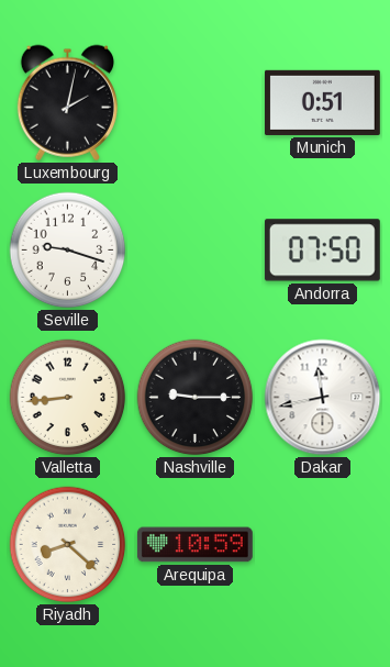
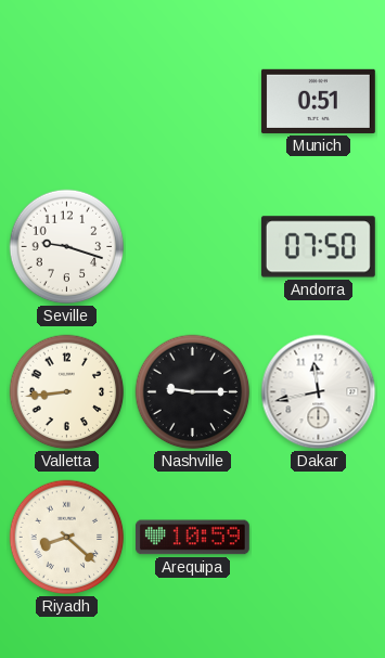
Luxembourg: 2:02 -> none (67, 102)
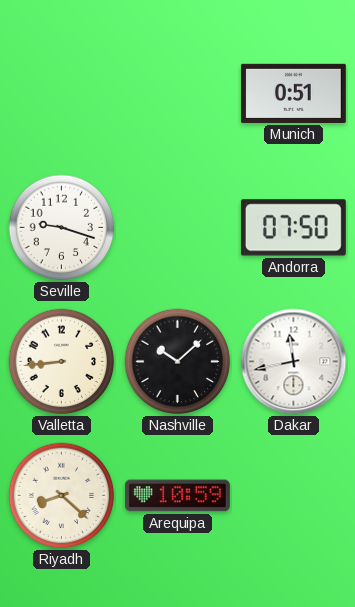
Nashville: 9:15 -> 10:08 (178, 362)
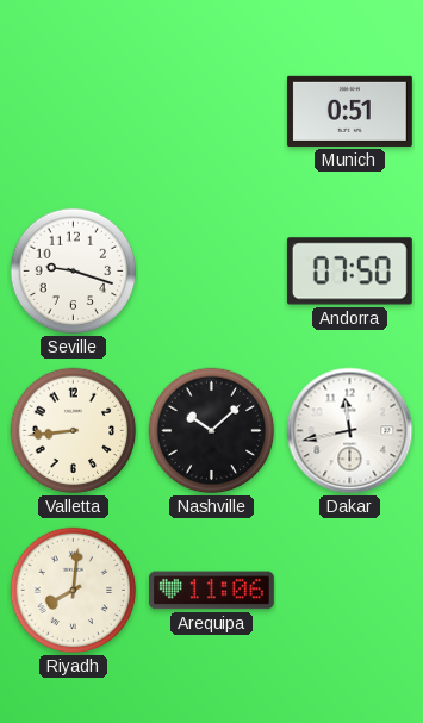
Riyadh: 8:22 -> 8:01 (74, 591)
Arequipa: 10:59 -> 11:06 (211, 591)
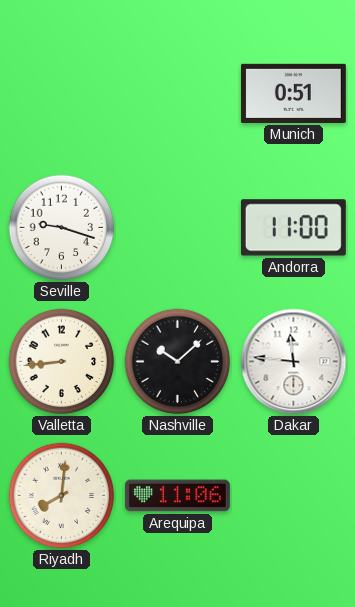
Andorra: 07:50 -> 11:00 (293, 228)
Dakar: 11:43 -> 11:46 (294, 362)
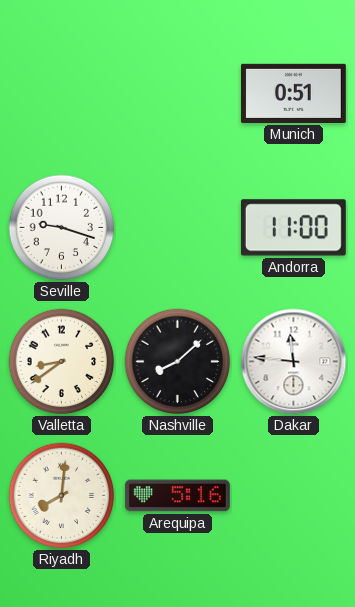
Valletta: 8:44 -> 8:39 (62, 362)
Nashville: 10:08 -> 8:08 (178, 362)
Arequipa: 11:06 -> 5:16 (177, 496)
